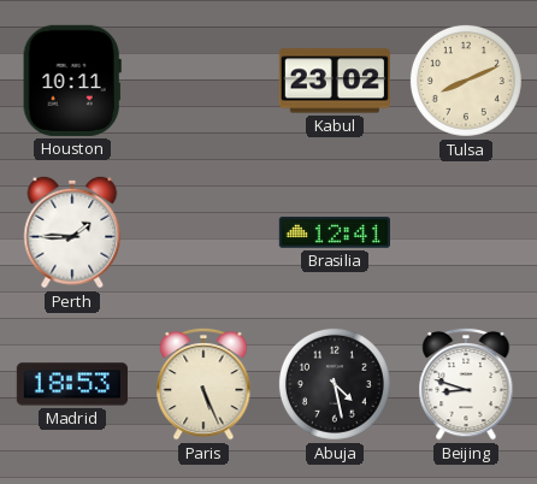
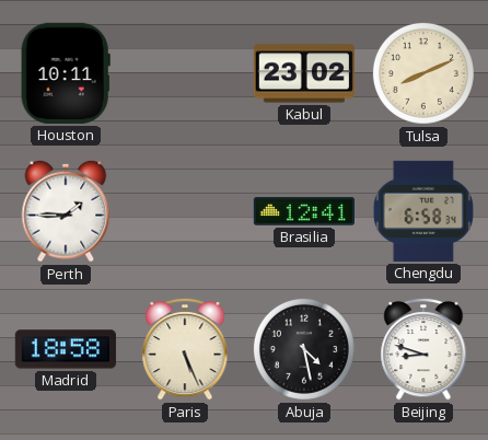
Chengdu: none -> 6:58 (423, 211)
Madrid: 18:53 -> 18:58 (66, 349)
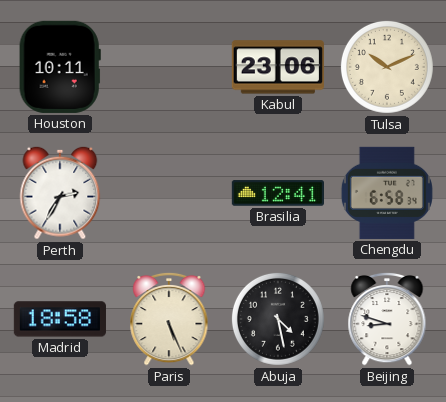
Kabul: 23:02 -> 23:06 (278, 67)
Tulsa: 8:11 -> 10:11 (387, 67)
Perth: 1:45 -> 2:35 (60, 193)
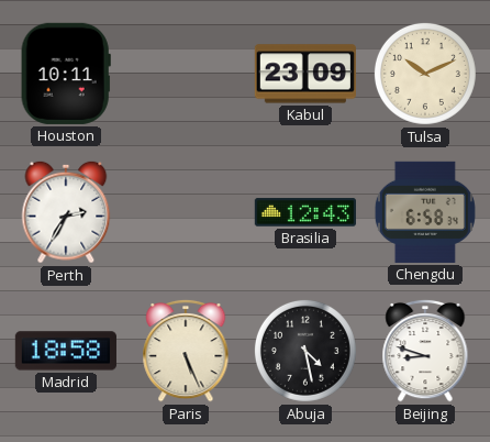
Kabul: 23:06 -> 23:09 (305, 74)
Brasilia: 12:41 -> 12:43 (304, 212)
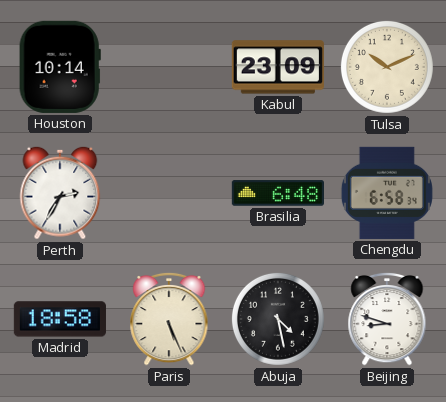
Houston: 10:11 -> 10:14 (60, 67)
Brasilia: 12:43 -> 6:48 (277, 193)
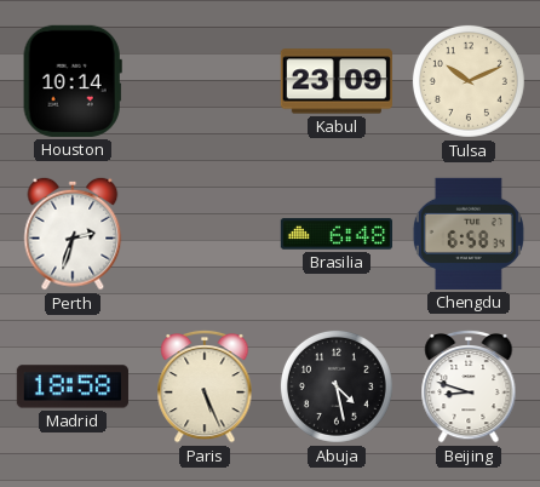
Perth: 2:35 -> 2:33 (73, 234)
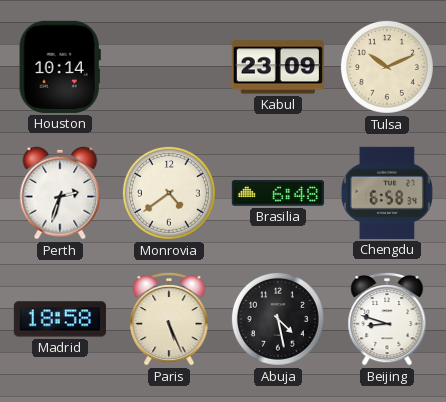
Monrovia: none -> 4:39 (169, 193)
